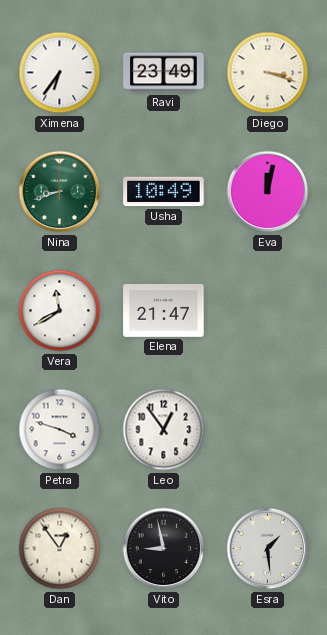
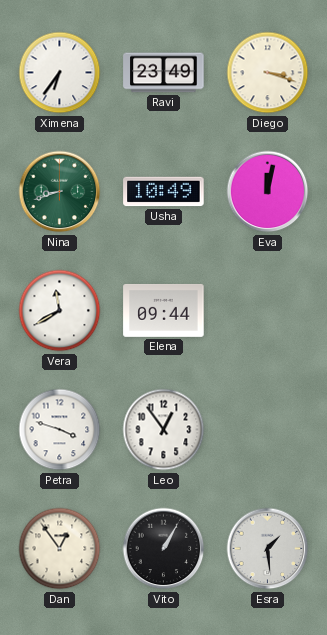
Elena: 21:47 -> 09:44 (164, 310)
Vito: 8:58 -> 1:05 (164, 549)
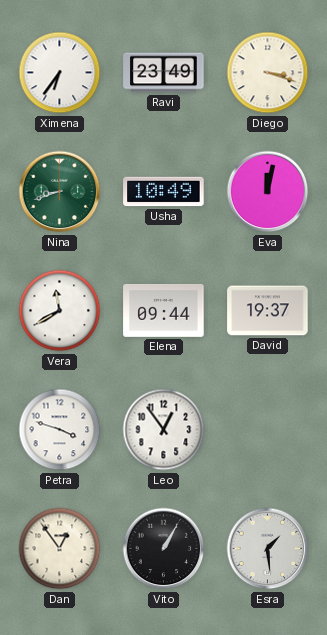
David: none -> 19:37 (268, 311)
